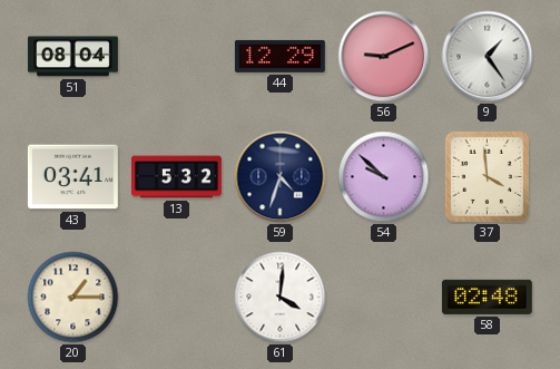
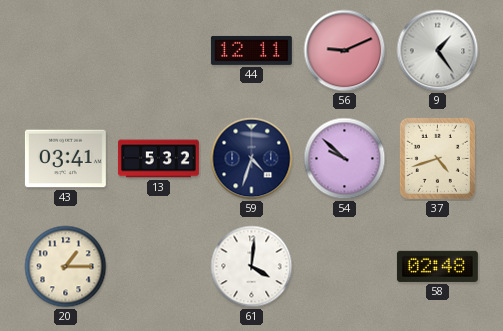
51: 08:04 -> none (72, 57)
44: 12:29 -> 12:11 (251, 50)
37: 3:59 -> 4:42 (437, 158)
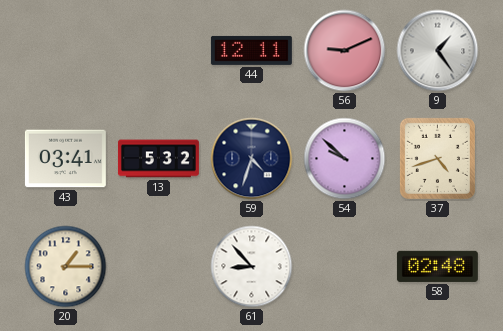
61: 4:01 -> 8:53 (252, 267)
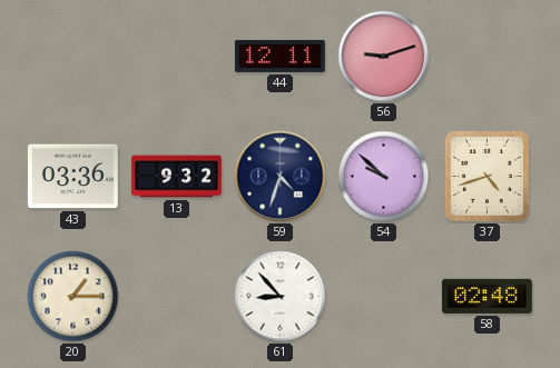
56: 9:11 -> 9:12 (384, 57)
9: 1:24 -> none (438, 51)
43: 03:41 -> 03:36 (72, 177)
13: 5:32 -> 9:32 (176, 177)
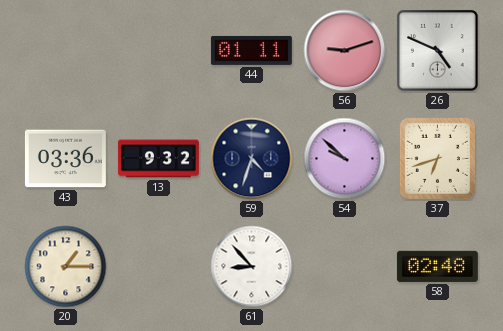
44: 12:11 -> 01:11 (251, 50)
26: none -> 4:49 (438, 51)
37: 4:42 -> 6:42 (437, 158)
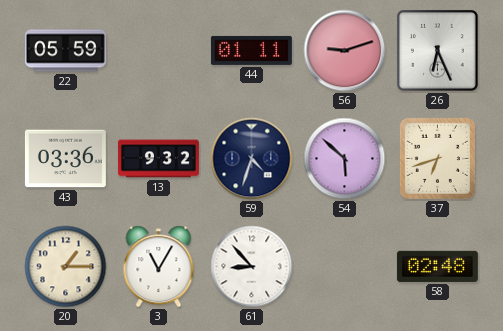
22: none -> 05:59 (65, 51)
26: 4:49 -> 6:26 (438, 51)
54: 9:52 -> 5:52 (345, 159)
3: none -> 11:05 (159, 267)
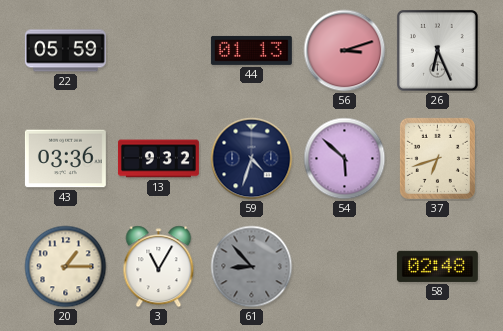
44: 01:11 -> 01:13 (251, 50)
56: 9:12 -> 3:12 (345, 51)
61 dial: white -> grey (252, 267)
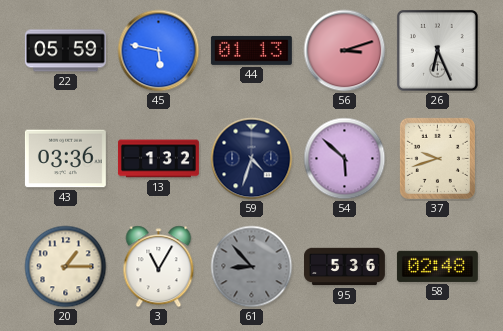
45: none -> 5:47 (159, 51)
13: 9:32 -> 1:32 (158, 159)
37: 6:42 -> 9:42 (437, 158)
95: none -> 5:36 (345, 267)
